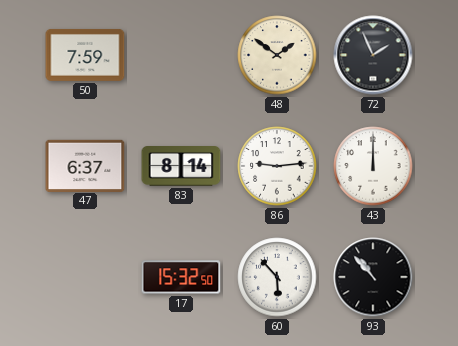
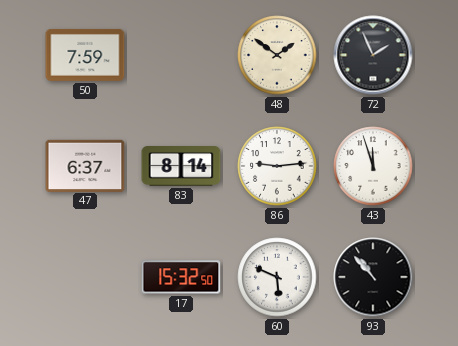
43: 12:00 -> 11:57 (373, 166)
60: 5:53 -> 5:49 (277, 277)
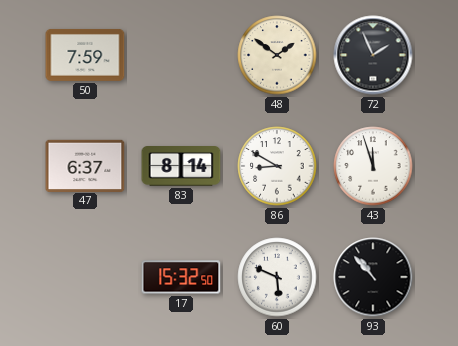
86: 9:14 -> 8:50 (277, 166)
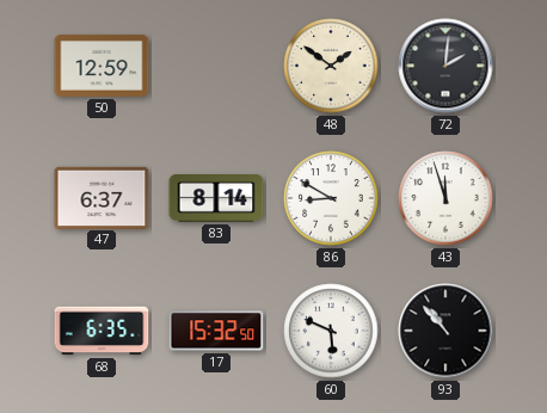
50: 7:59 -> 12:59 (102, 66)
72: 1:56 -> 2:01 (445, 66)
68: none -> 6:35 (102, 331)
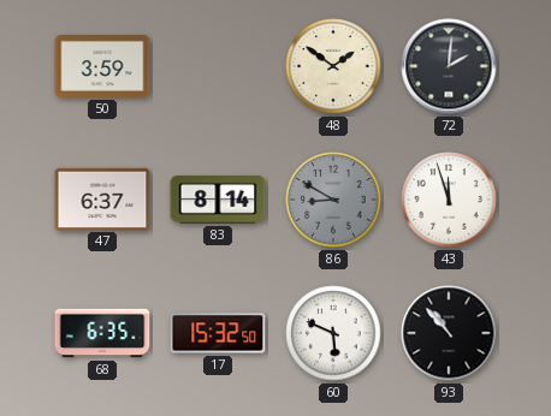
50: 12:59 -> 3:59 (102, 66)
86 dial: white -> grey (333, 200)
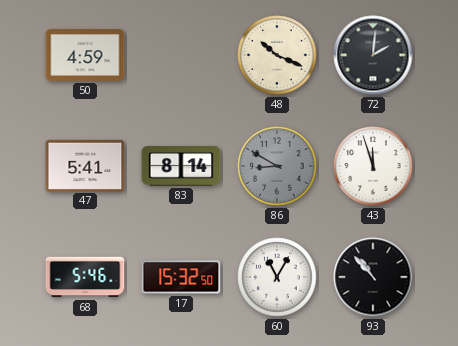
50: 3:59 -> 4:59 (85, 55)
48: 1:51 -> 10:19 (277, 55)
47: 6:37 -> 5:41 (85, 165)
68: 6:35 -> 5:46 (85, 277)
60: 5:49 -> 11:05 (277, 277)
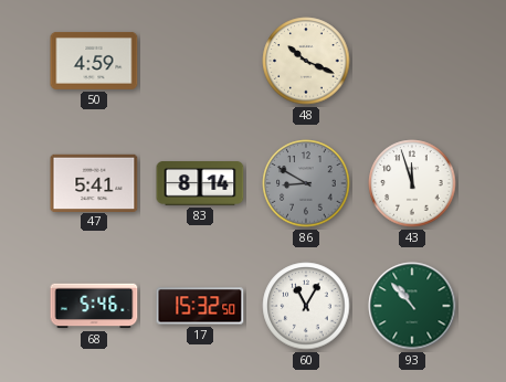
72: 2:01 -> none (373, 55)
93 dial: black -> green (412, 306)
